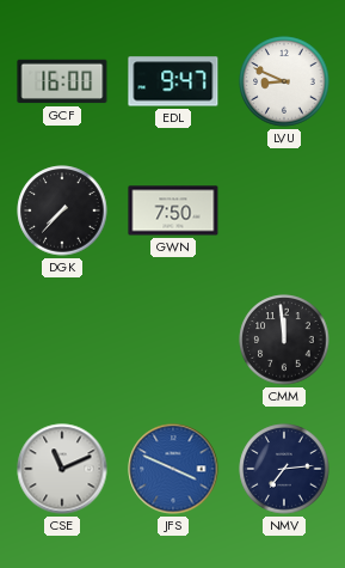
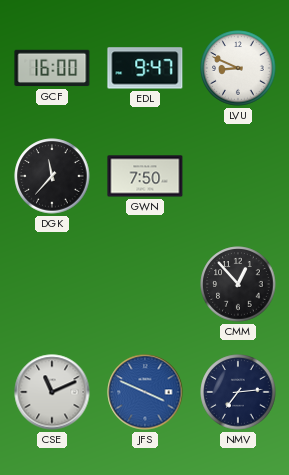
DGK: 7:37 -> 11:37 (52, 176)
CMM: 11:59 -> 12:53 (238, 284)
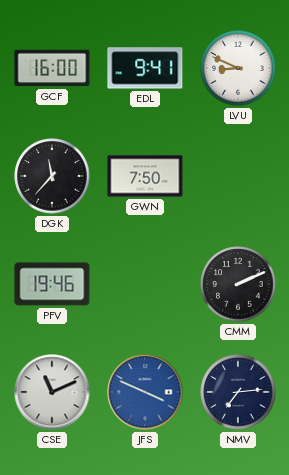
EDL: 9:47 -> 9:41 (145, 68)
PFV: none -> 19:46 (52, 284)
CMM: 12:53 -> 2:11 (238, 284)
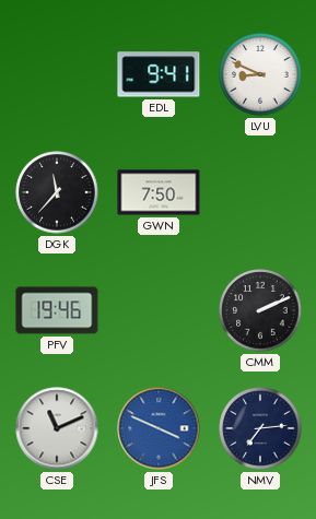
GCF: 16:00 -> none (52, 68)
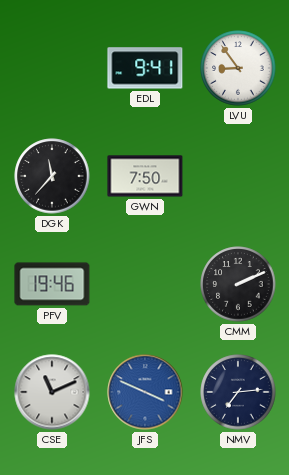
LVU: 8:49 -> 8:54 (238, 68)
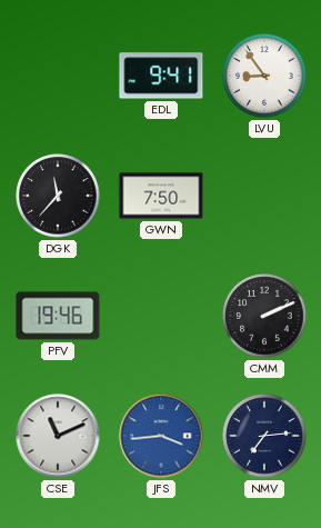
JFS: 3:49 -> 3:44 (161, 436)
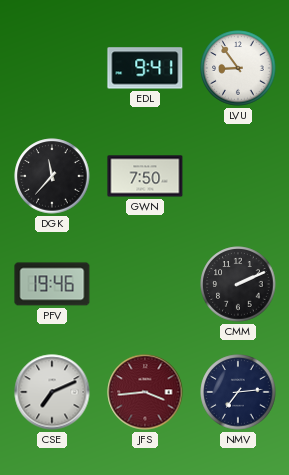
CSE: 11:11 -> 7:11 (52, 392)
JFS dial: blue -> burgundy (145, 392)
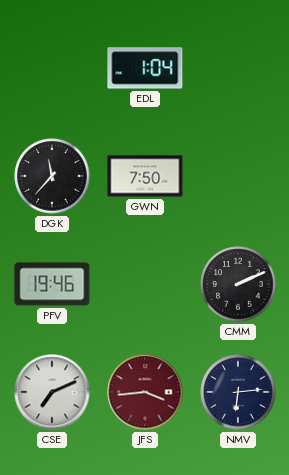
EDL: 9:41 -> 1:04 (145, 68)
LVU: 8:54 -> none (238, 68)
NMV: 7:14 -> 6:14 (238, 392)
